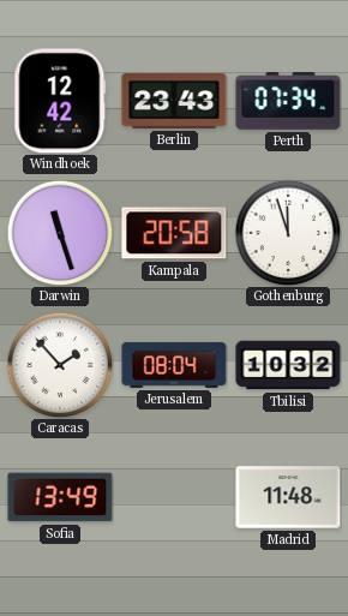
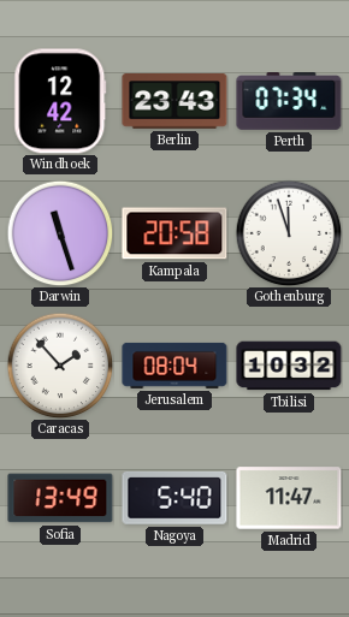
Nagoya: none -> 5:40 (174, 499)
Madrid: 11:48 -> 11:47 (289, 498)
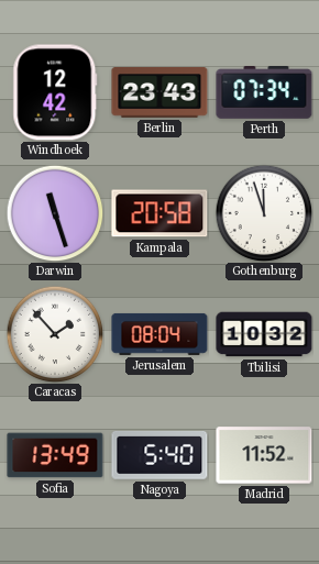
Madrid: 11:47 -> 11:52 (264, 455)
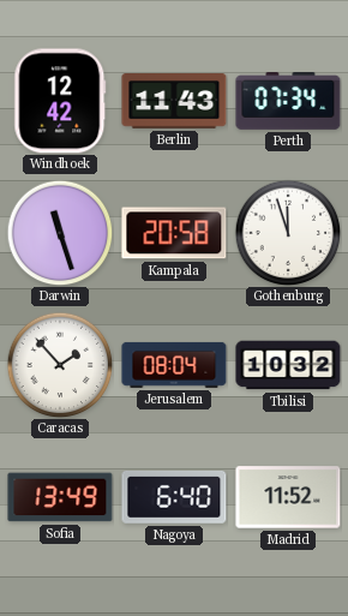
Berlin: 23:43 -> 11:43 (174, 101)
Nagoya: 5:40 -> 6:40 (174, 498)
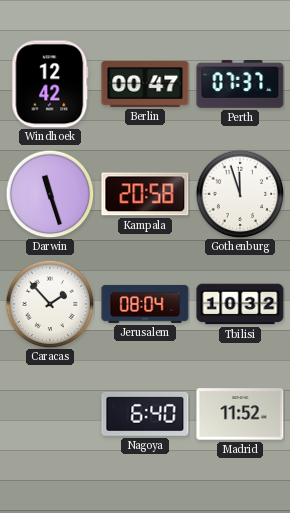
Berlin: 11:43 -> 00:47 (145, 84)
Perth: 07:34 -> 07:37 (240, 85)
Sofia: 13:49 -> none (60, 497)
